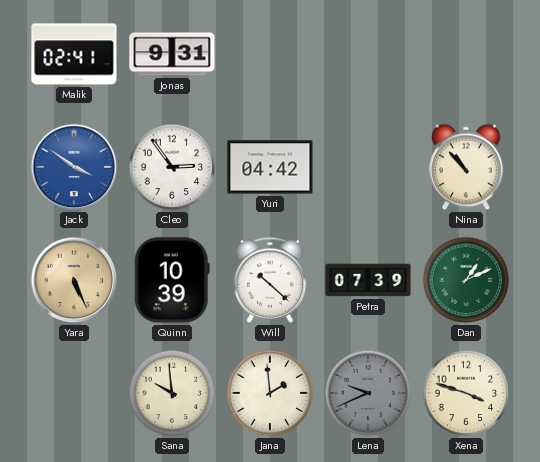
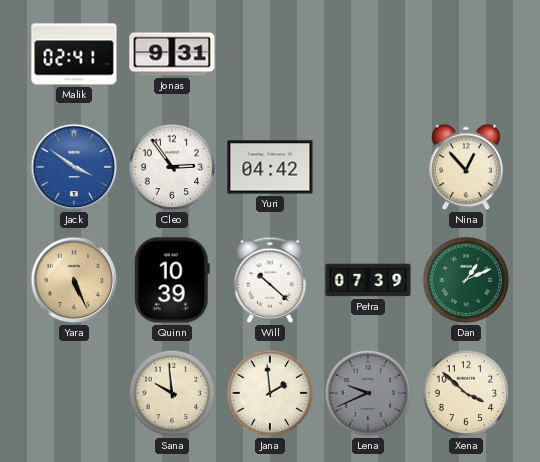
Nina: 10:53 -> 12:53 (466, 167)
Xena: 3:48 -> 3:52 (466, 393)
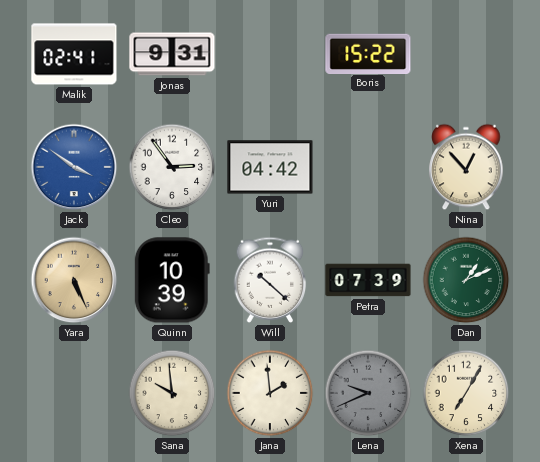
Boris: none -> 15:22 (368, 53)
Xena: 3:52 -> 7:05 (466, 393)
